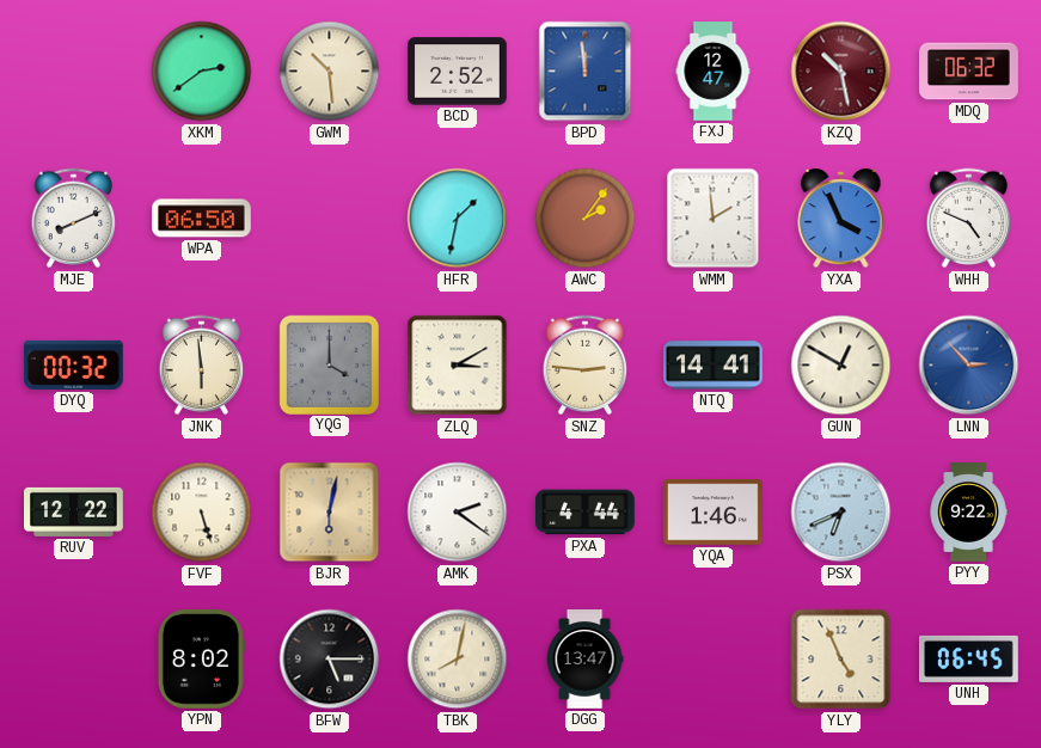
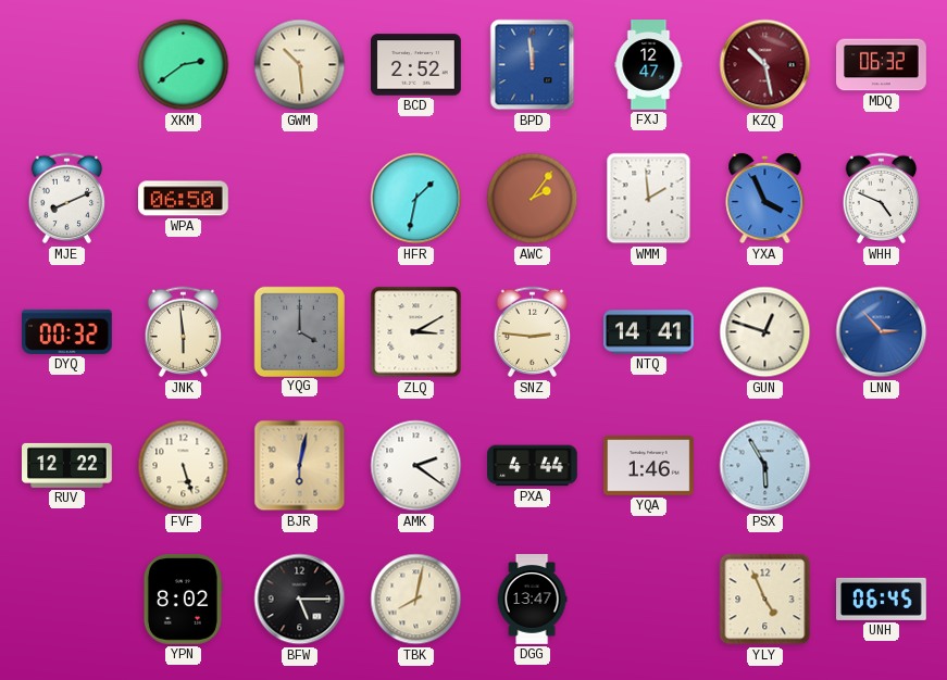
GUN: 12:50 -> 12:48 (765, 332)
PSX: 6:41 -> 5:55 (765, 466)
PYY: 9:22 -> none (968, 513)
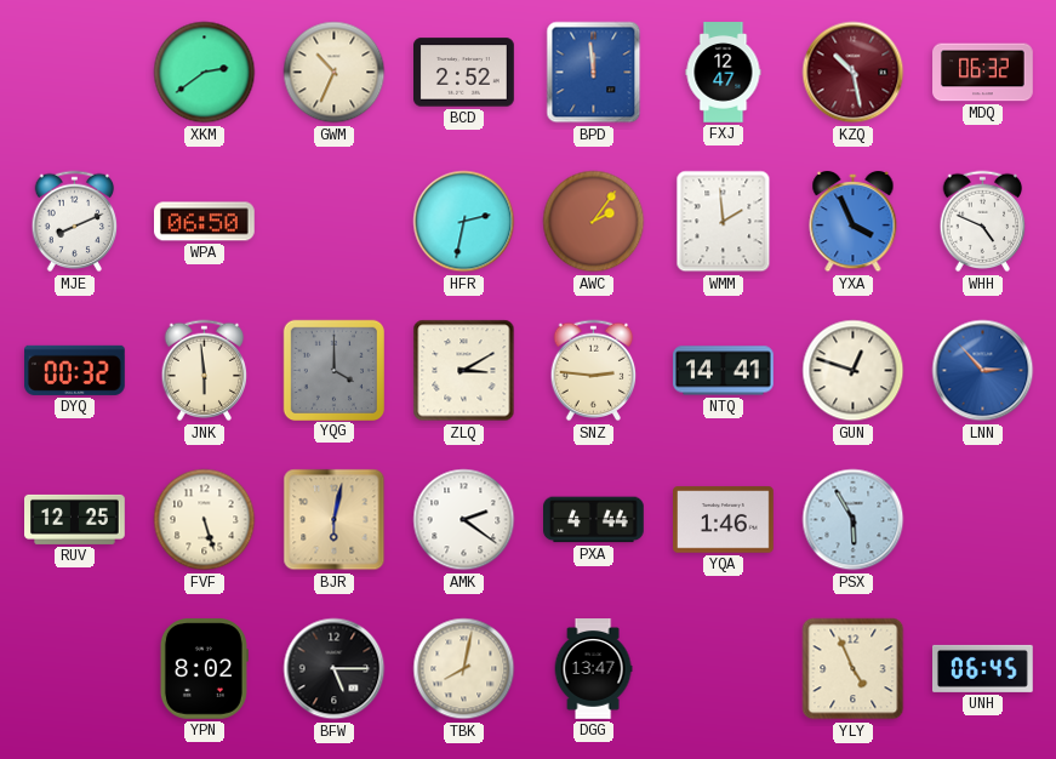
GWM: 10:29 -> 10:34 (335, 73)
HFR: 1:32 -> 2:32 (464, 222)
RUV: 12:22 -> 12:25 (75, 519)
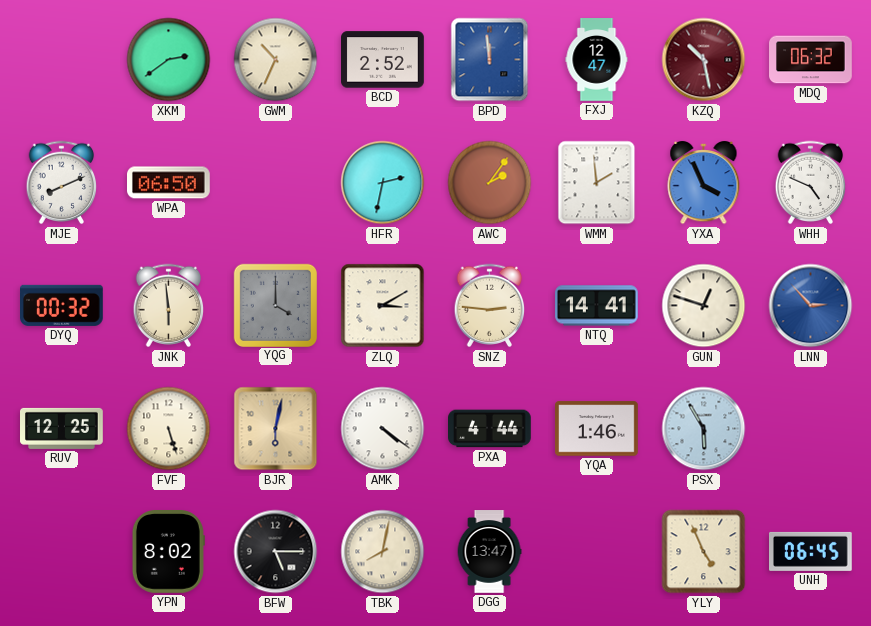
AMK: 2:21 -> 4:21 (383, 429)
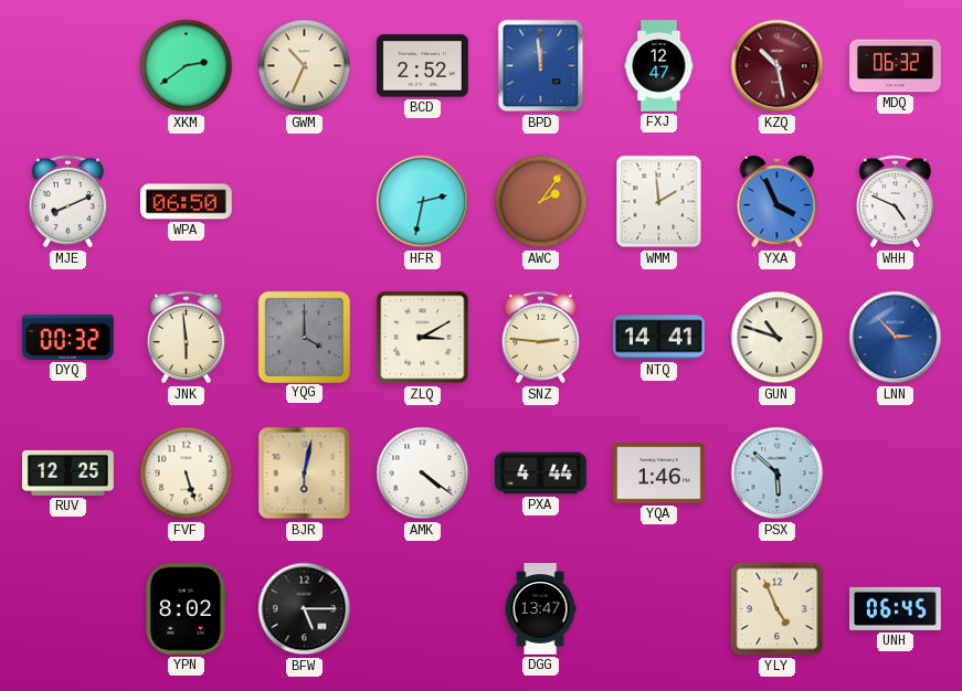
GUN: 12:48 -> 10:48 (778, 338)
PSX: 5:55 -> 5:52 (778, 474)
TBK: 8:02 -> none (383, 552)
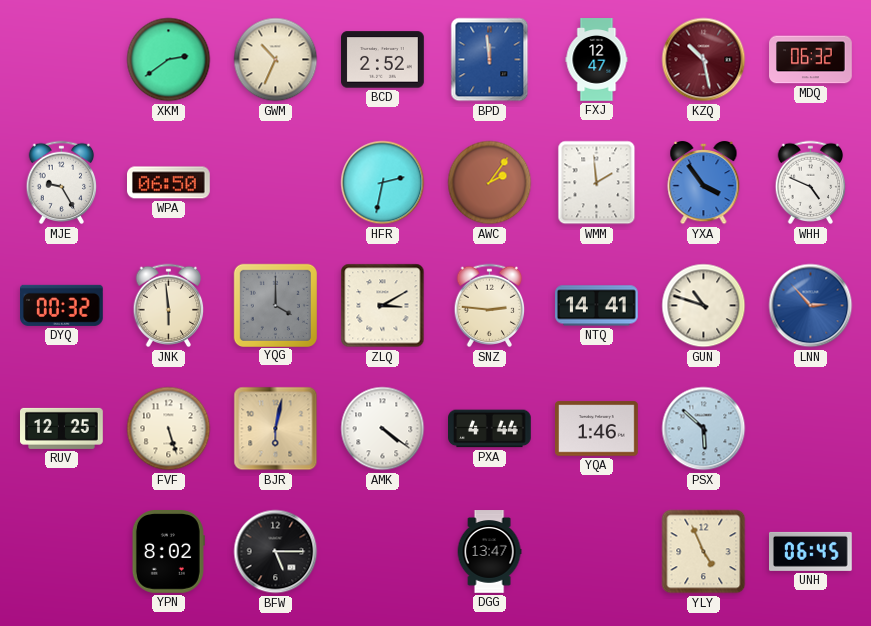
MJE: 8:11 -> 9:25 (62, 183)
YXA: 3:56 -> 3:54 (704, 183)
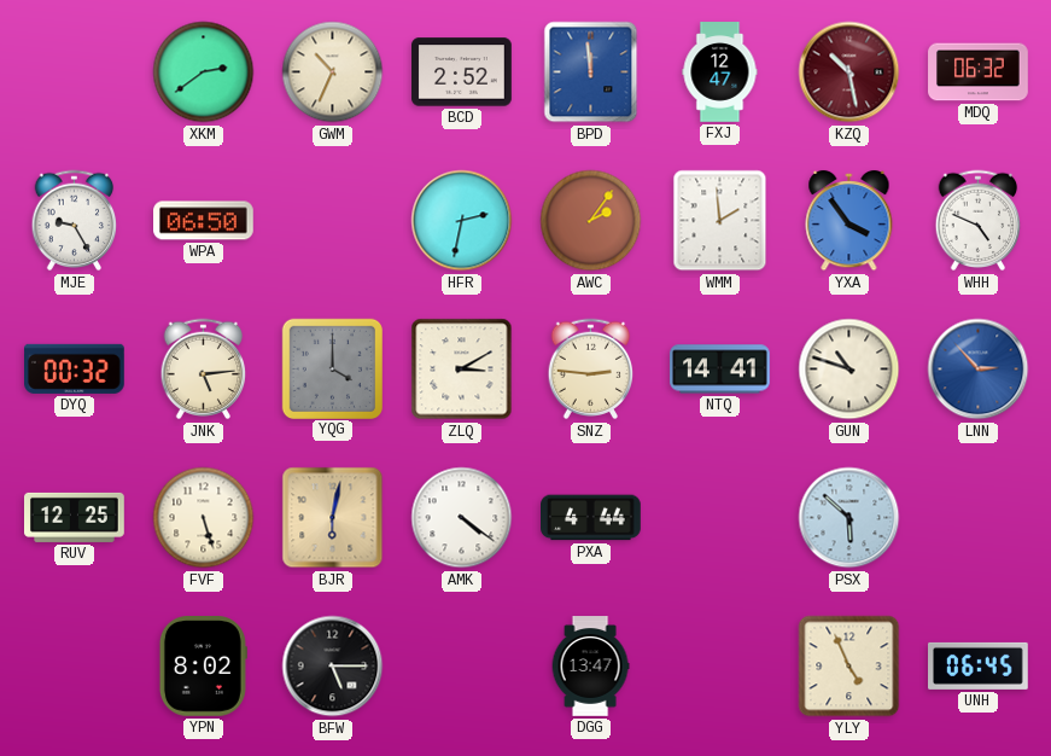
JNK: 5:59 -> 5:14 (204, 370)
YQA: 1:46 -> none (597, 429)
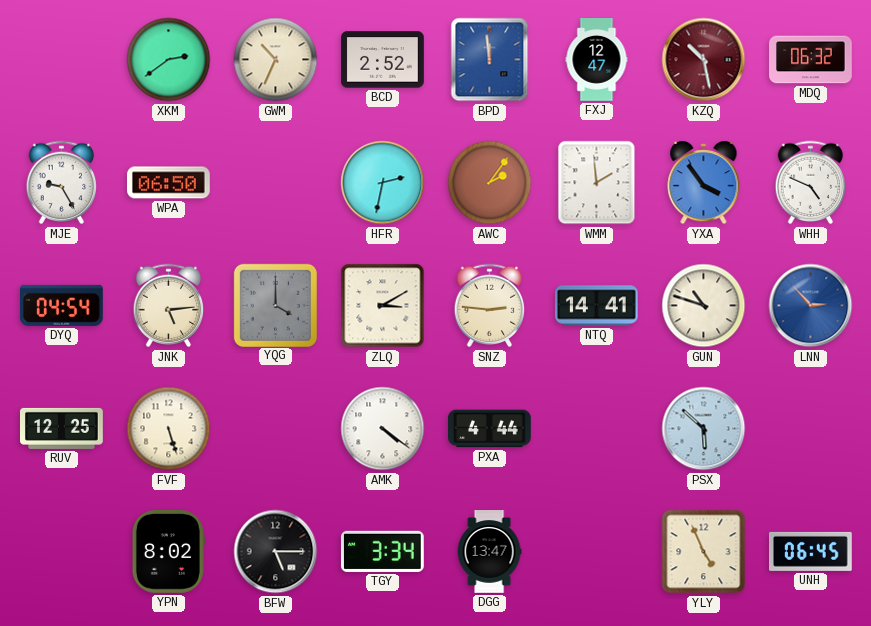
DYQ: 00:32 -> 04:54 (62, 305)
BJR: 6:02 -> none (333, 518)
TGY: none -> 3:34 (382, 551)
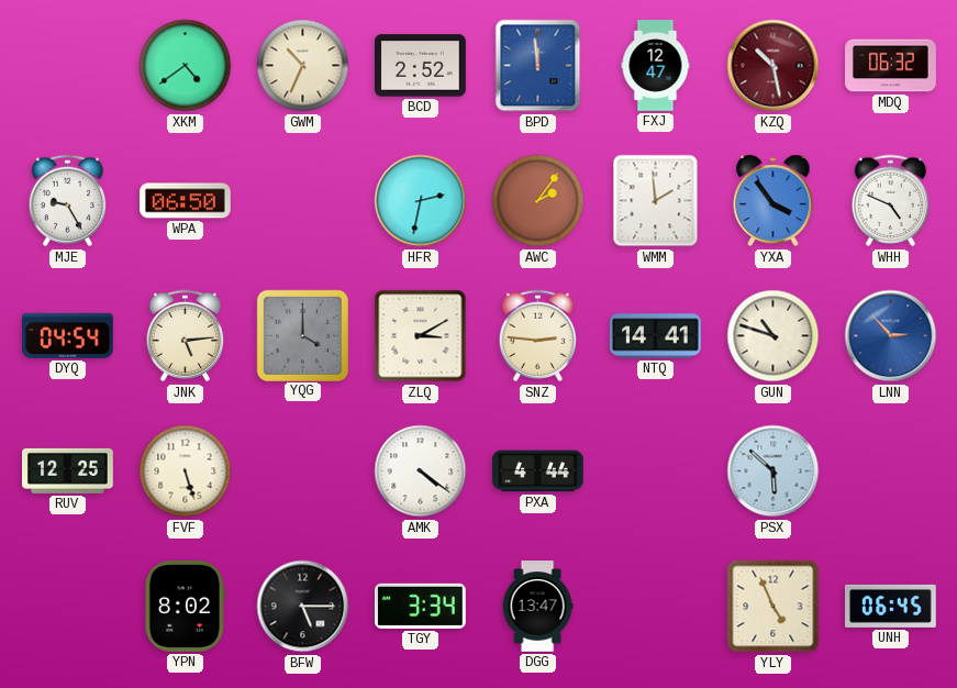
XKM: 2:39 -> 4:39 (186, 66)
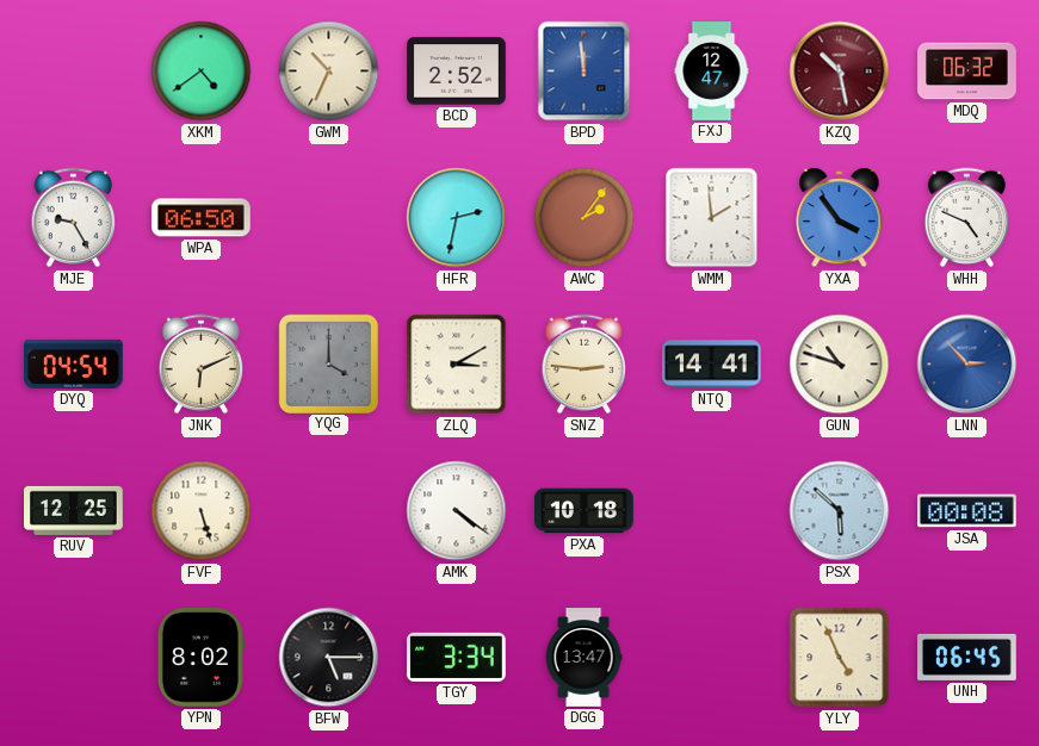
JNK: 5:14 -> 6:11 (202, 365)
PXA: 4:44 -> 10:18 (585, 511)
JSA: none -> 00:08 (967, 511)
